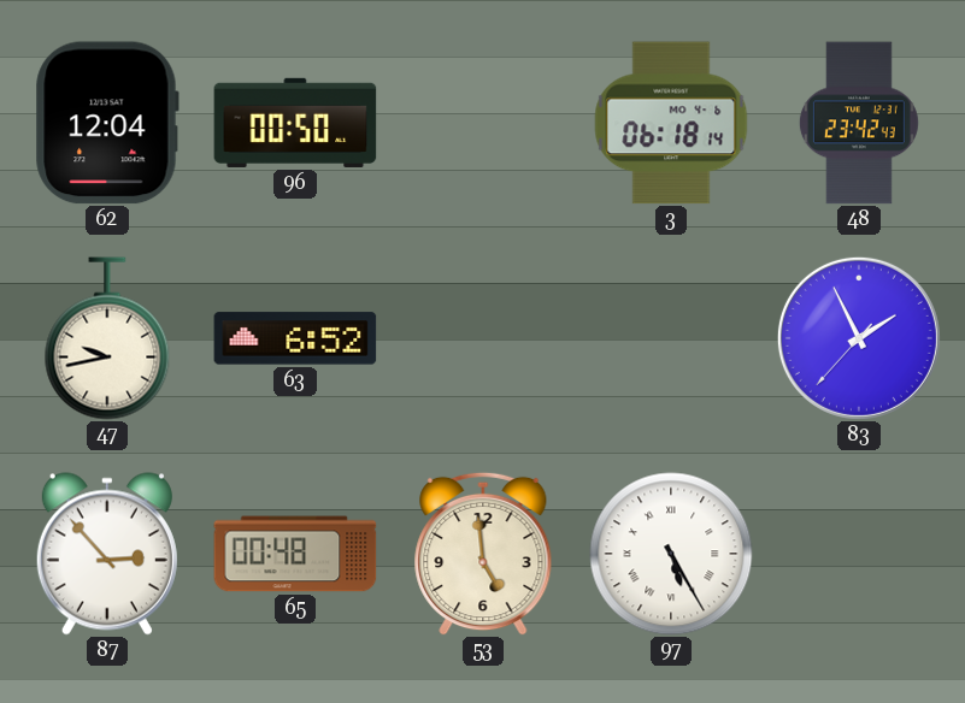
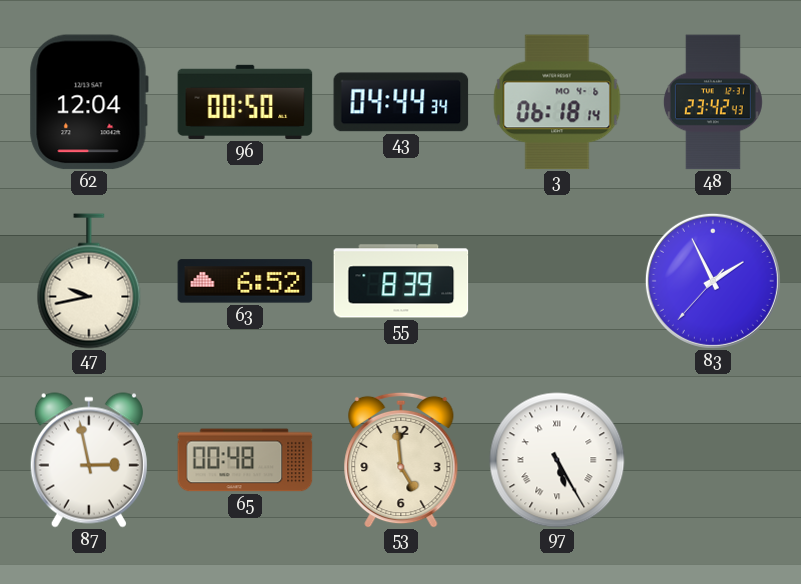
43: none -> 04:44 (401, 102)
55: none -> 8:39 (401, 281)
87: 2:53 -> 2:58 (89, 460)
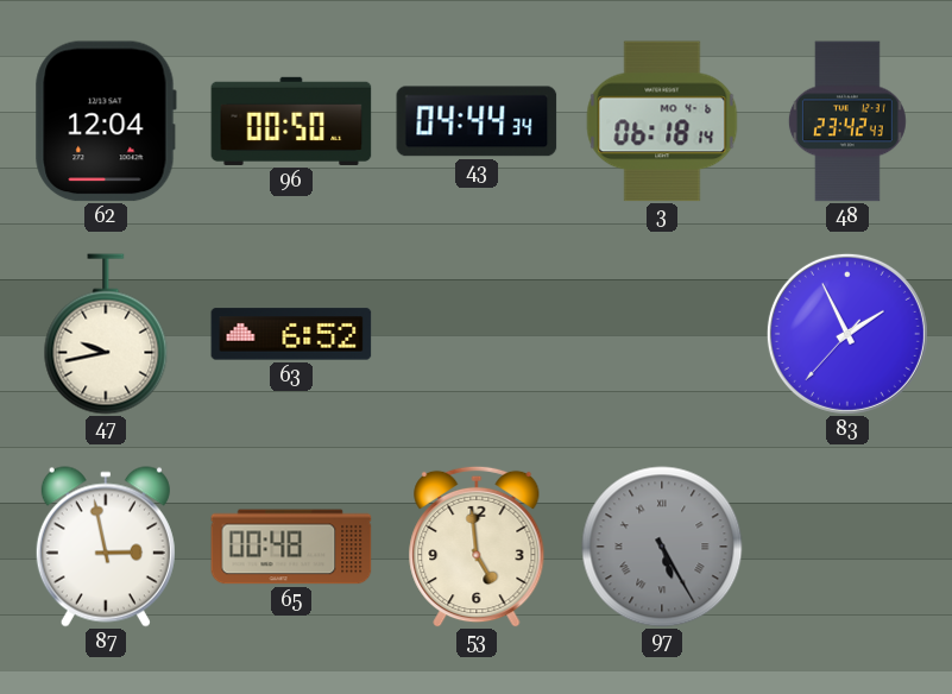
55: 8:39 -> none (401, 281)
97 dial: white -> grey (662, 547)
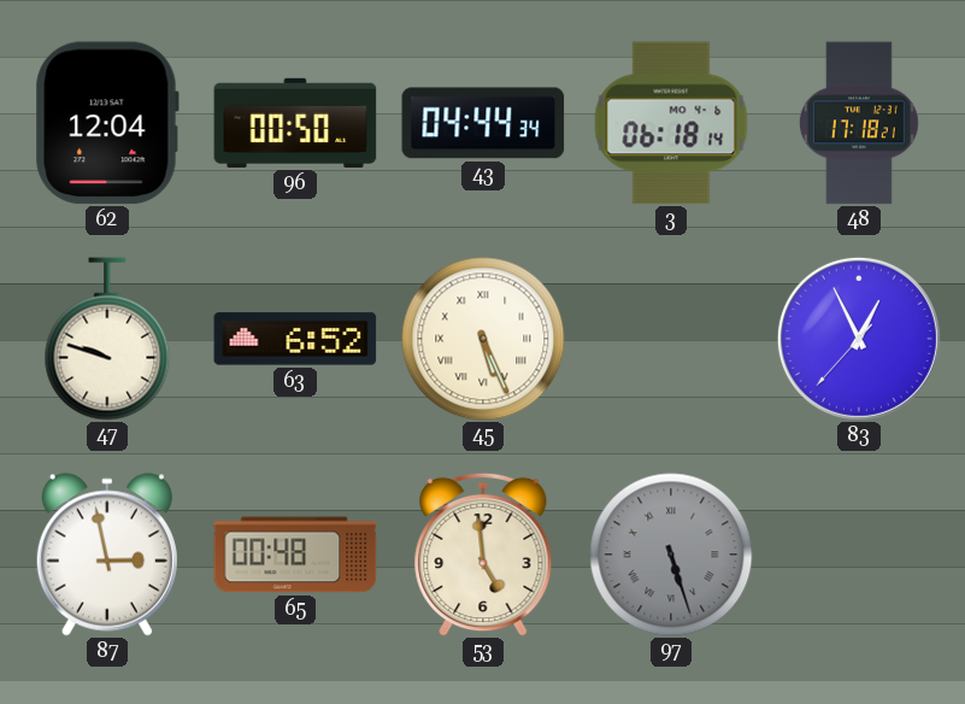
48: 23:42 -> 17:18 (859, 123)
47: 9:43 -> 9:48 (107, 339)
45: none -> 5:26 (483, 339)
83: 1:55 -> 12:55 (859, 339)
97: 5:25 -> 5:27 (671, 555)
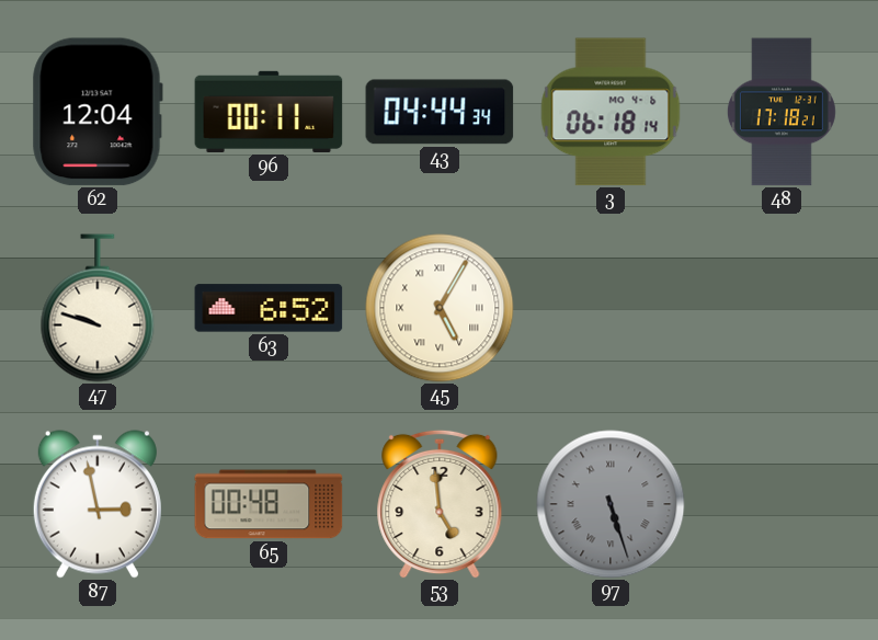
96: 00:50 -> 00:11 (269, 112)
45: 5:26 -> 5:05 (440, 308)
83: 12:55 -> none (859, 339)
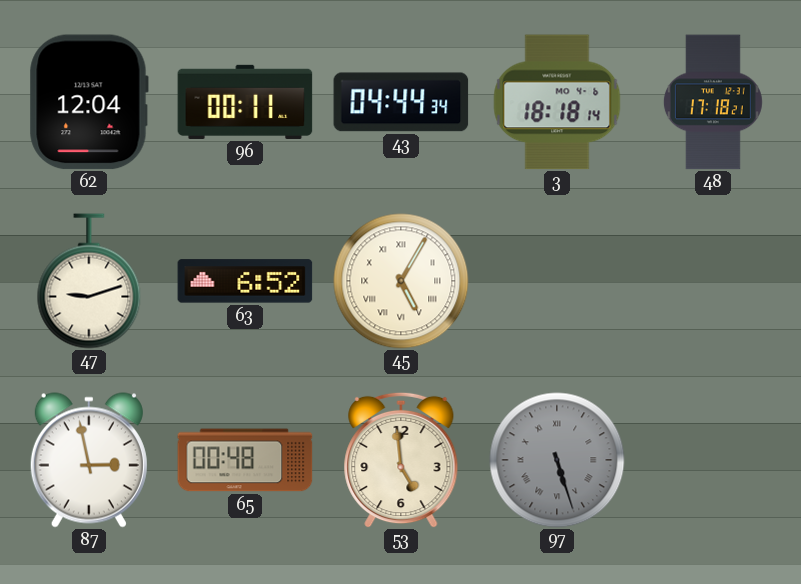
3: 06:18 -> 18:18 (557, 102)
47: 9:48 -> 9:12 (89, 281)
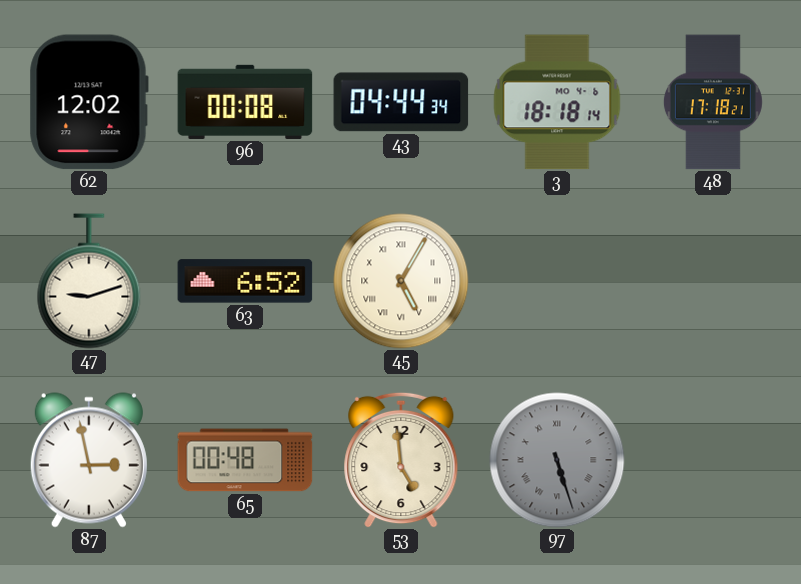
62: 12:04 -> 12:02 (89, 102)
96: 00:11 -> 00:08 (245, 102)
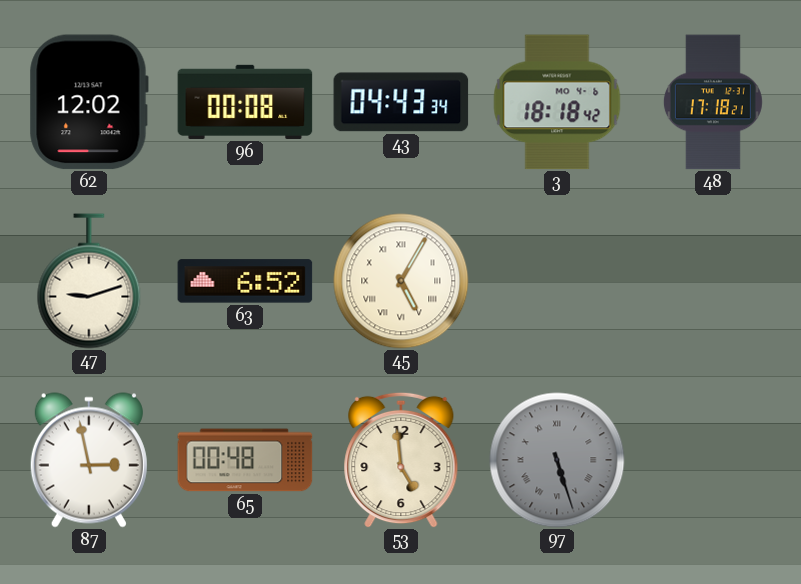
43: 04:44 -> 04:43 (401, 102)
3: 18:18:14 -> 18:18:42 (557, 102)
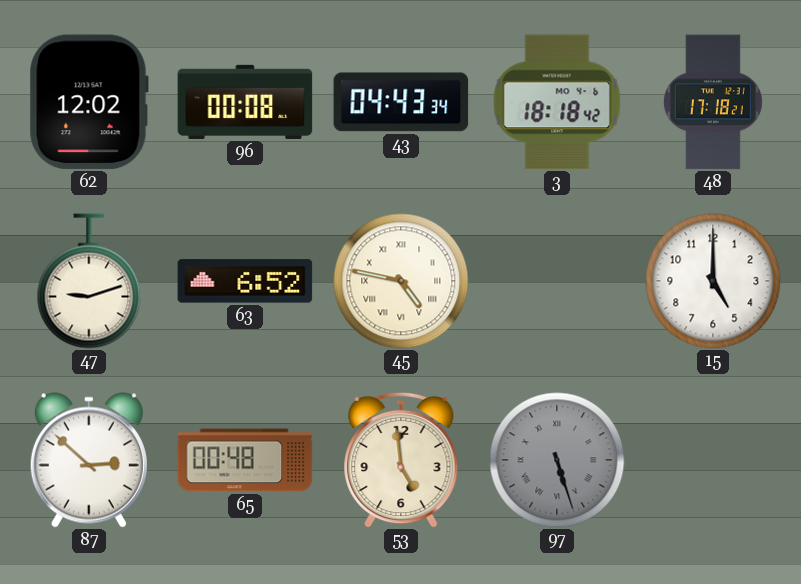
45: 5:05 -> 4:47 (401, 281)
15: none -> 5:00 (713, 281)
87: 2:58 -> 2:52 (89, 460)
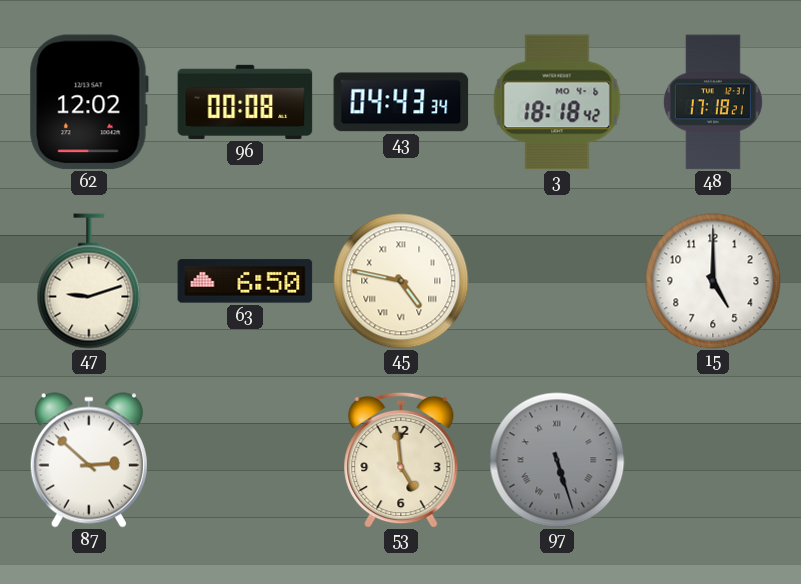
63: 6:52 -> 6:50 (245, 281)
65: 00:48 -> none (245, 460)
